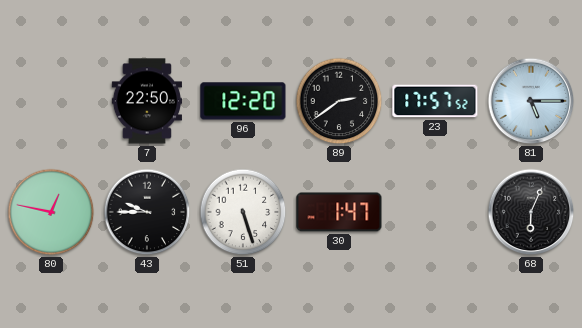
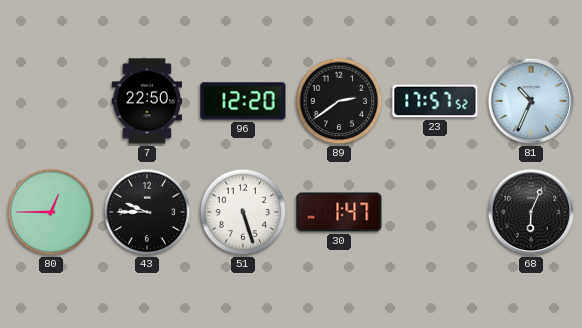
81: 5:15 -> 10:34 (531, 101)
80: 12:47 -> 12:45 (51, 212)
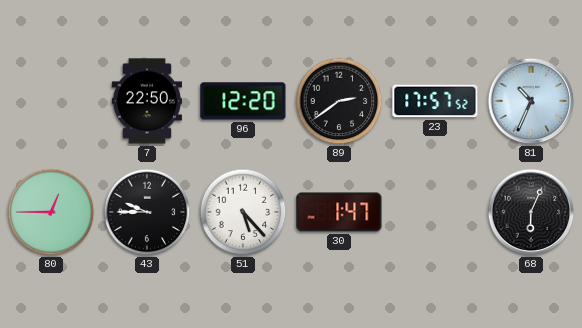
51: 5:27 -> 5:23 (243, 212)
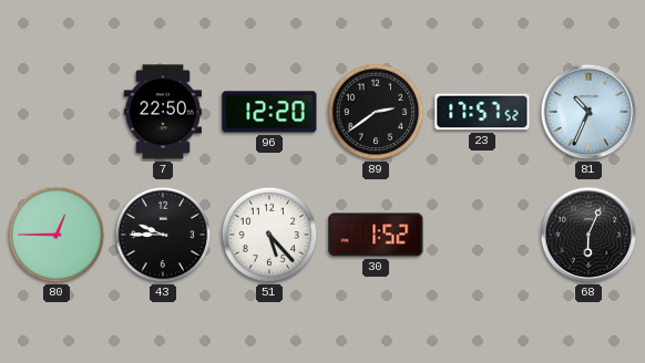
30: 1:47 -> 1:52 (376, 235)
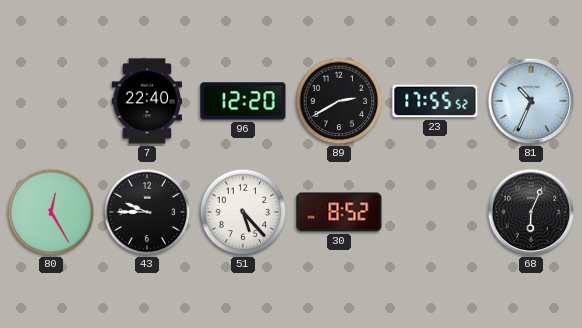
7: 22:50 -> 22:40 (146, 101)
89: 2:39 -> 2:40 (339, 101)
23: 17:57 -> 17:55 (435, 101)
80: 12:45 -> 12:25 (51, 212)
30: 1:52 -> 8:52 (339, 212)
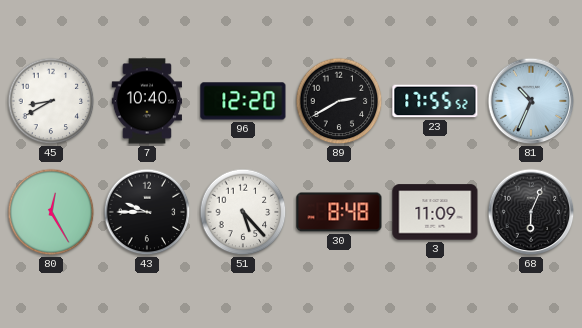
45: none -> 8:40 (51, 101)
7: 22:40 -> 10:40 (146, 101)
30: 8:52 -> 8:48 (339, 212)
3: none -> 11:09 (435, 212)
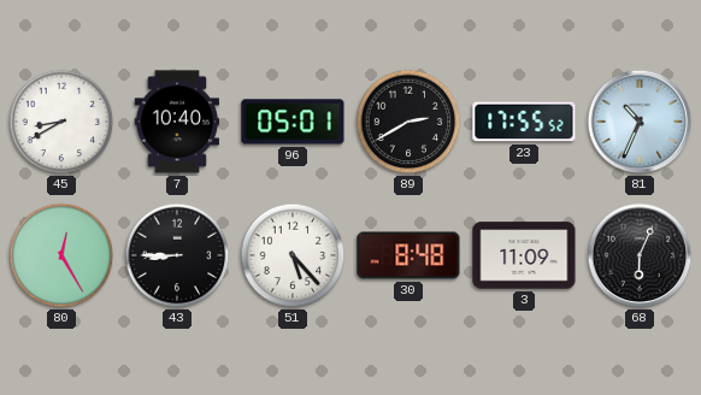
96: 12:20 -> 05:01 (293, 122)
43: 9:45 -> 8:45 (177, 255)
